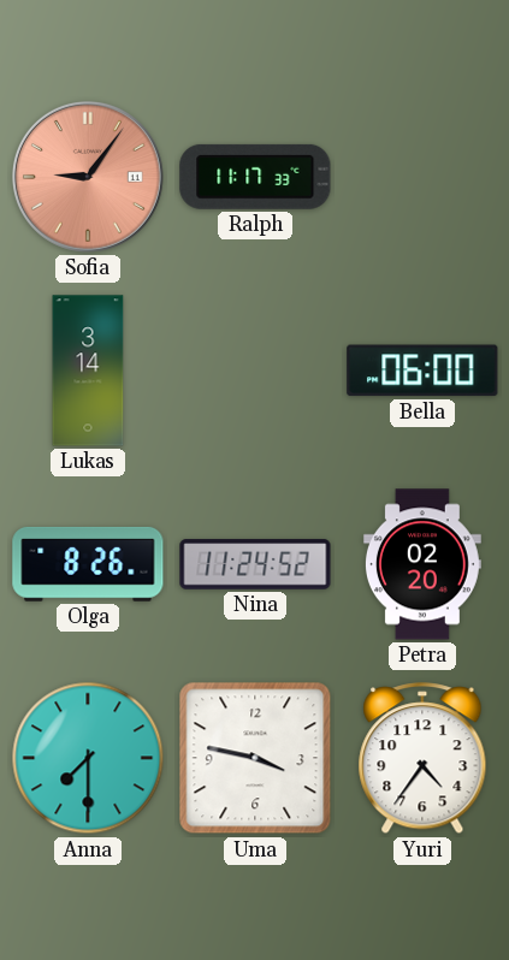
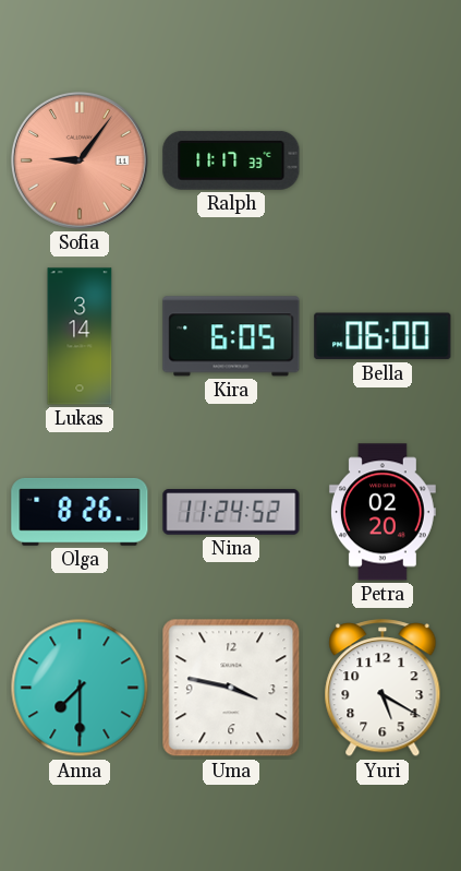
Kira: none -> 6:05 (231, 336)
Yuri: 4:36 -> 5:20 (383, 689)
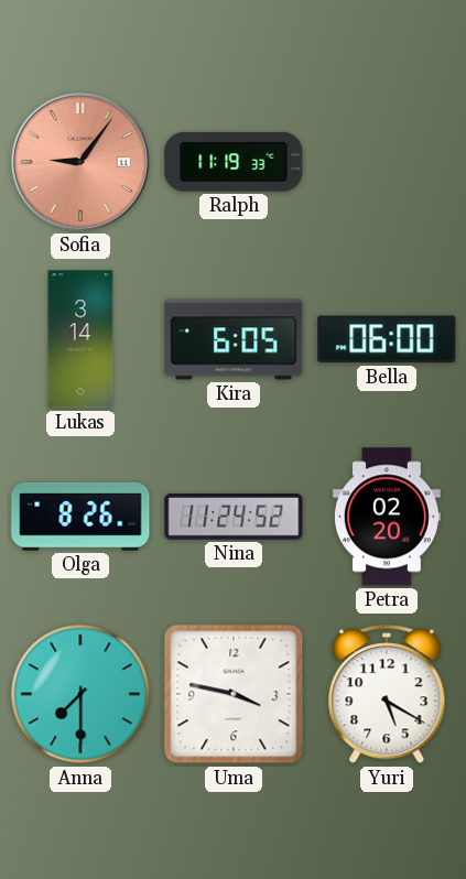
Ralph: 11:17 -> 11:19 (234, 162)
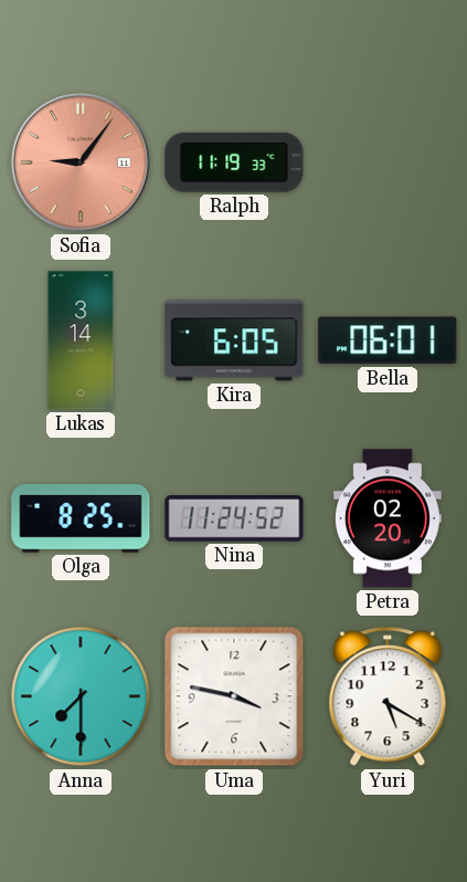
Bella: 06:00 -> 06:01 (388, 340)
Olga: 8:26 -> 8:25 (81, 518)
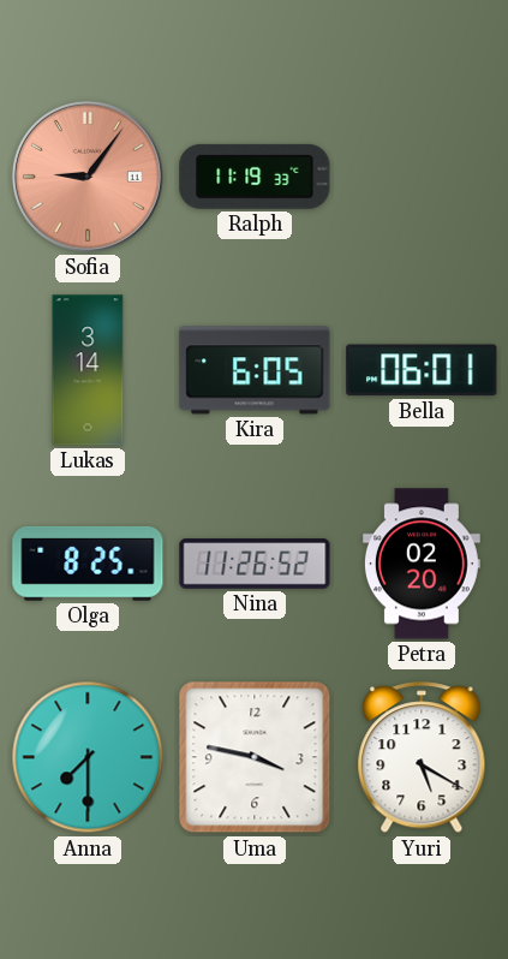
Nina: 11:24 -> 11:26 (255, 564)
